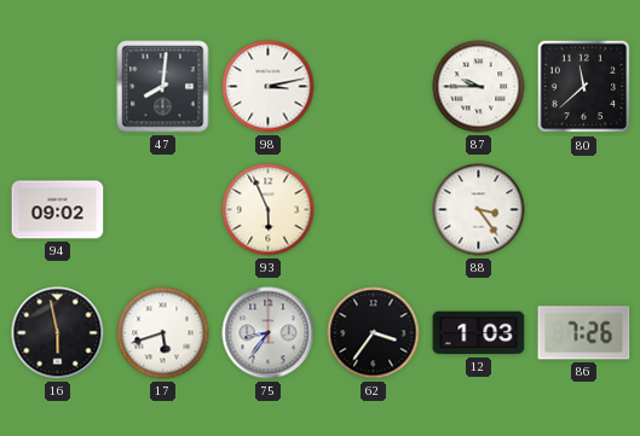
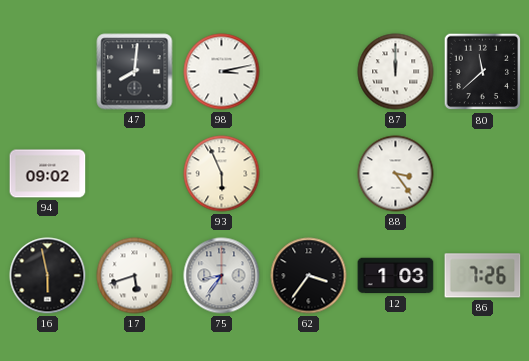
87: 9:45 -> 12:00 (396, 72)
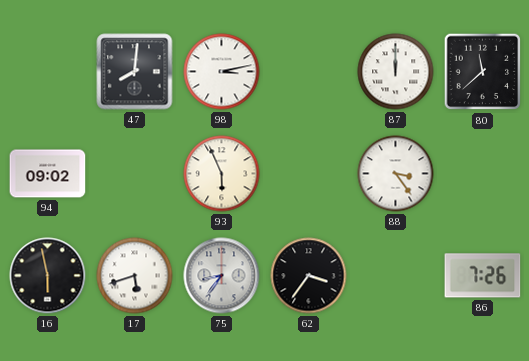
12: 1:03 -> none (396, 276)
